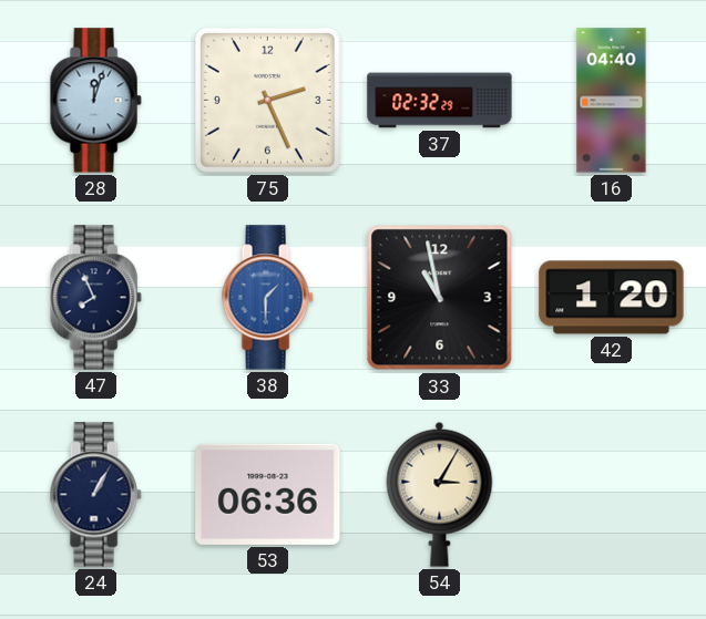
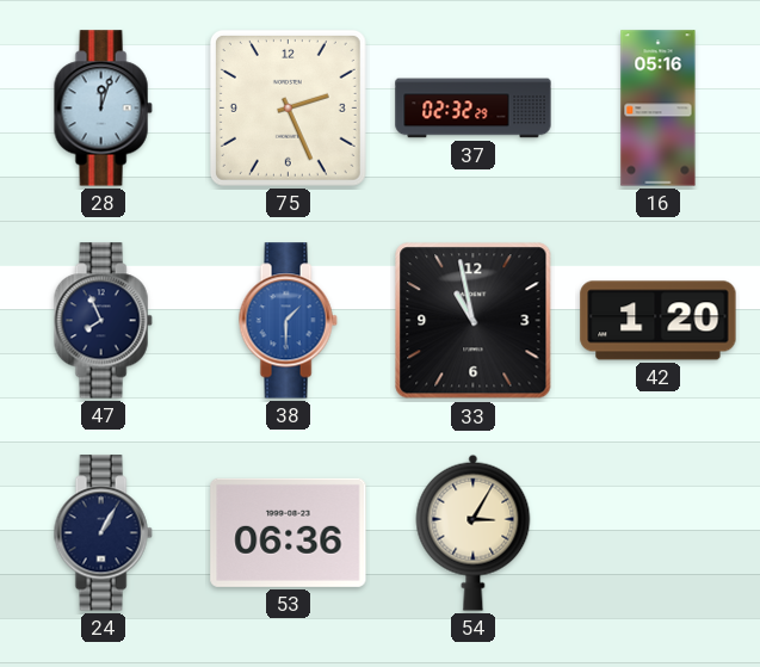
16: 04:40 -> 05:16 (659, 109)
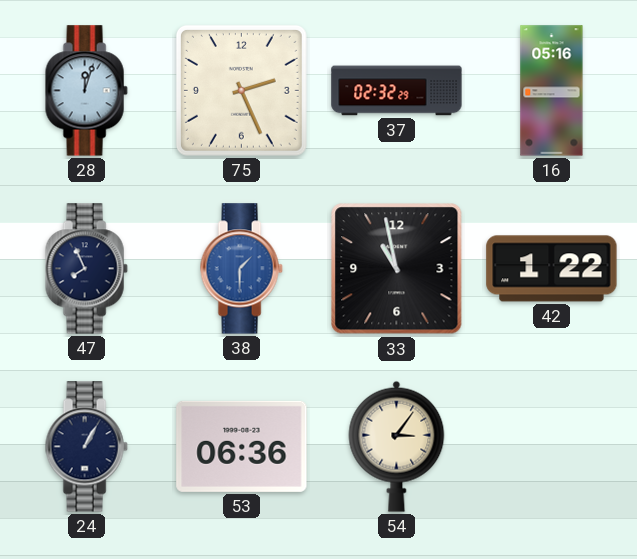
42: 1:20 -> 1:22 (552, 269)
54: 3:05 -> 3:06 (397, 446)
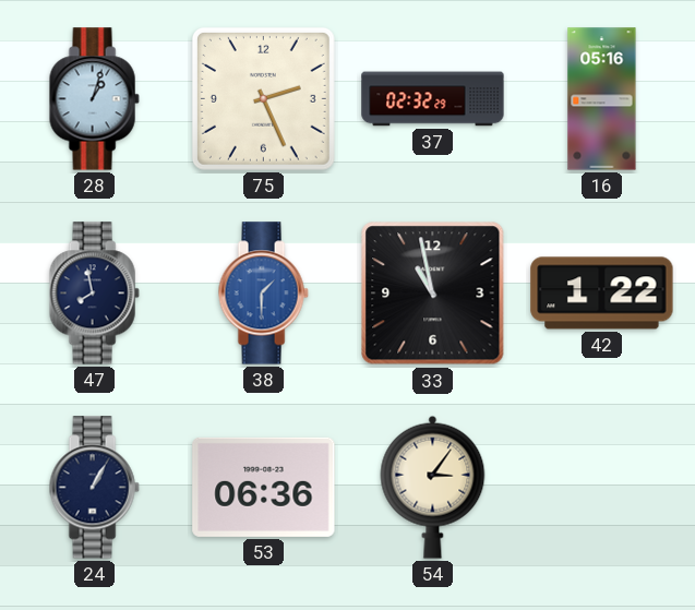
28: 12:03 -> 1:03 (94, 99)
47: 7:56 -> 7:58 (94, 294)
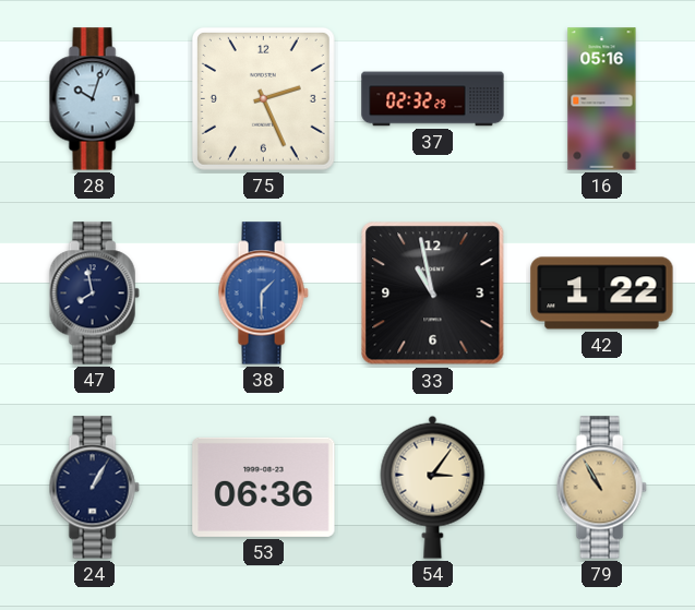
28: 1:03 -> 10:03 (94, 99)
79: none -> 10:55 (601, 488)
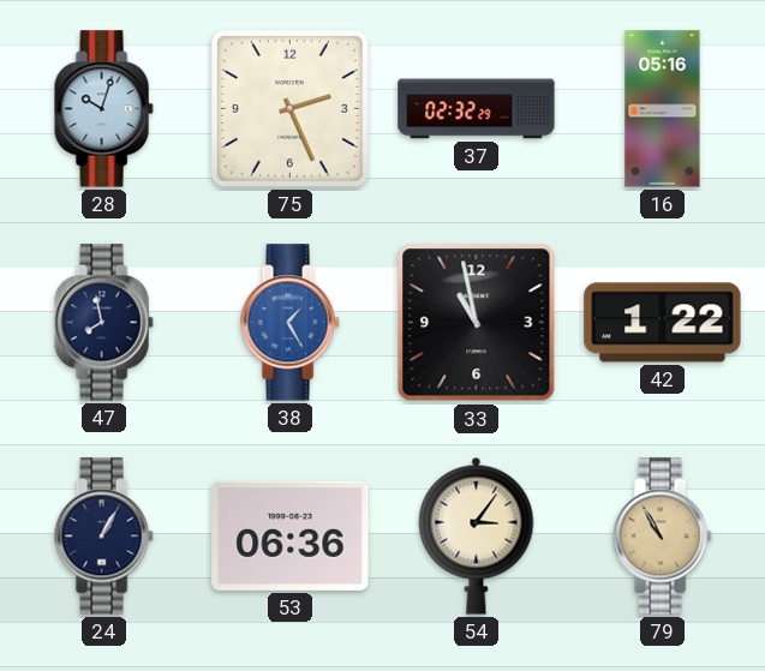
38: 1:30 -> 1:25 (289, 323)
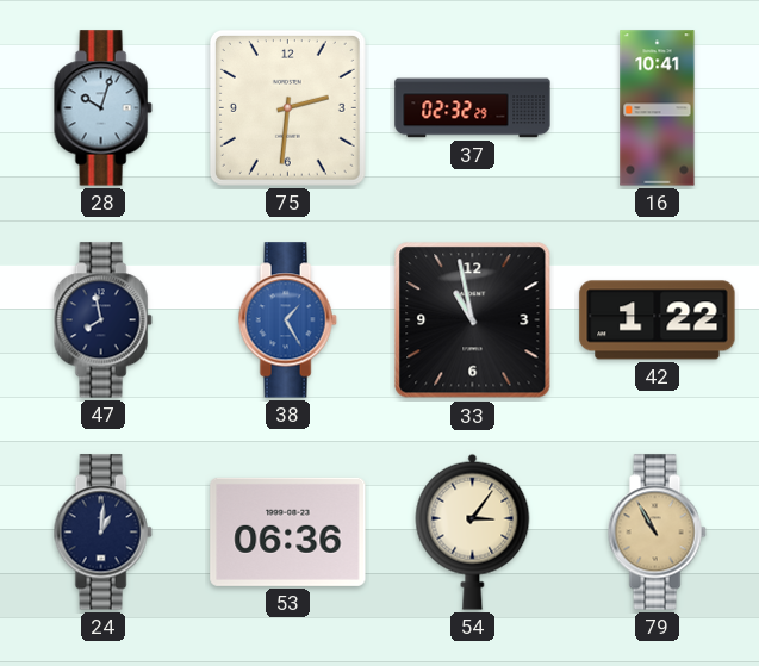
75: 2:26 -> 2:31 (287, 107)
16: 05:16 -> 10:41 (658, 108)
24: 1:05 -> 1:01 (102, 533)
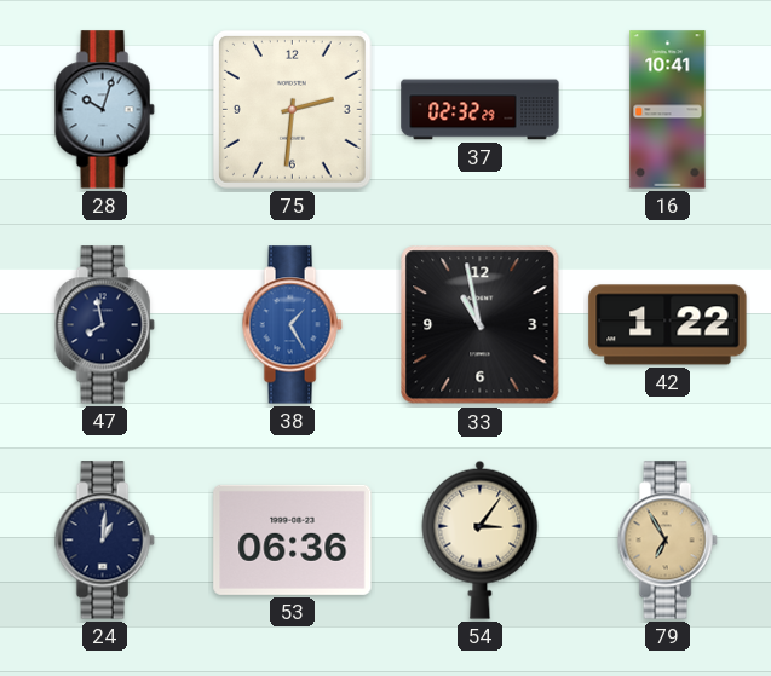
79: 10:55 -> 6:55 (667, 541)
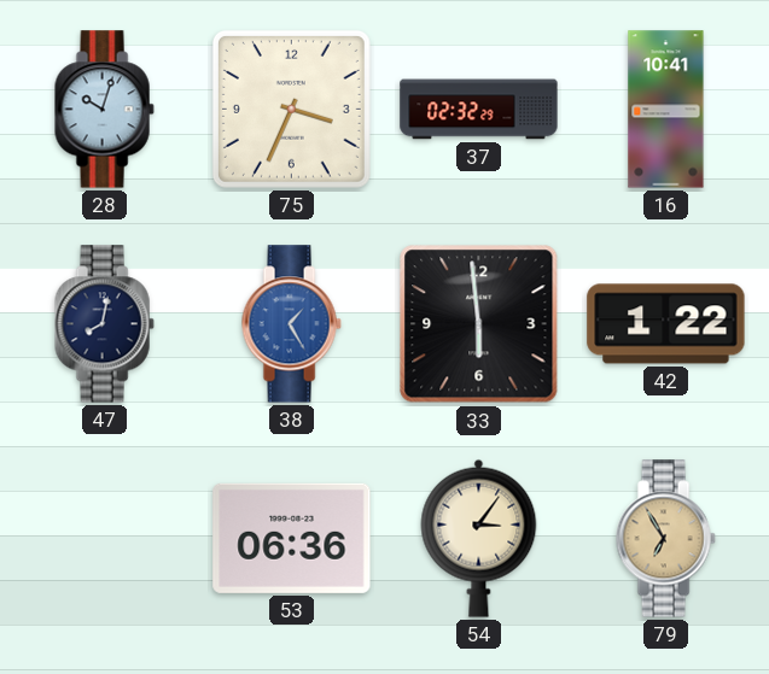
75: 2:31 -> 3:34 (291, 109)
47: 7:58 -> 8:02 (104, 324)
33: 10:58 -> 5:59 (479, 324)
24: 1:01 -> none (104, 541)
